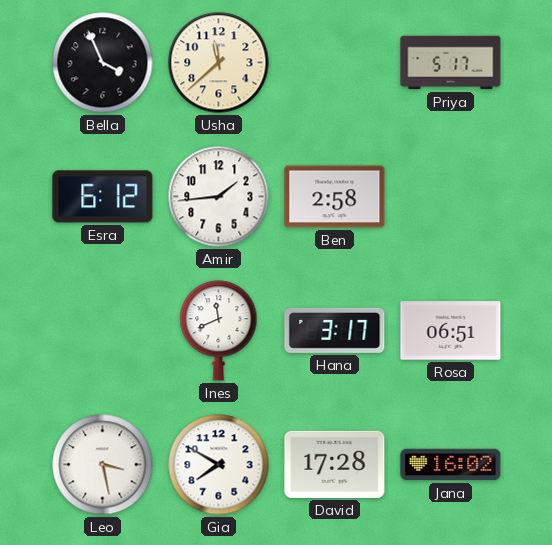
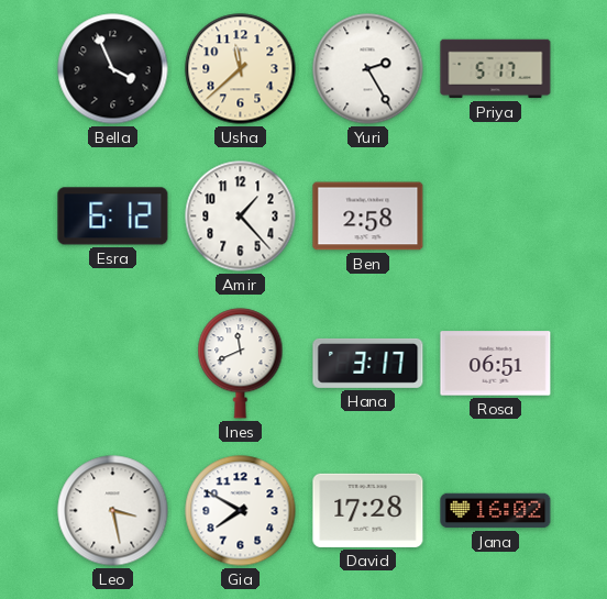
Yuri: none -> 2:25 (368, 69)
Amir: 1:44 -> 1:23 (241, 217)
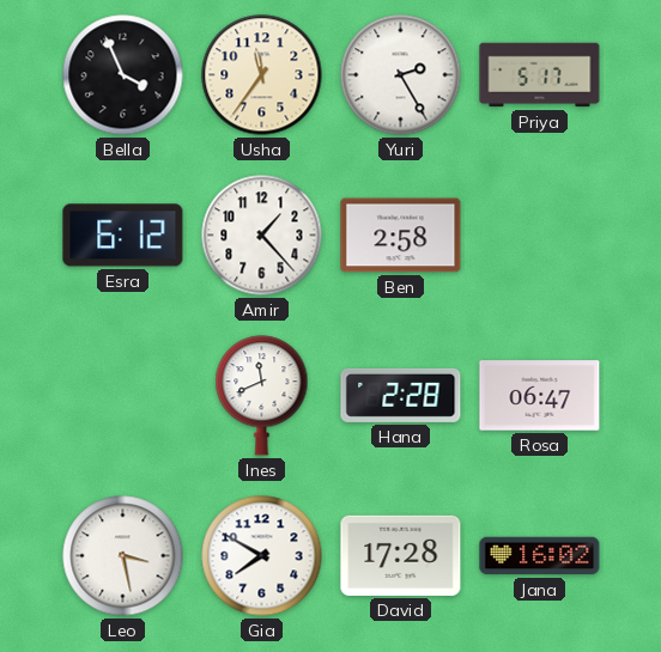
Usha: 11:38 -> 11:36 (262, 75)
Hana: 3:17 -> 2:28 (401, 395)
Rosa: 06:51 -> 06:47 (540, 396)
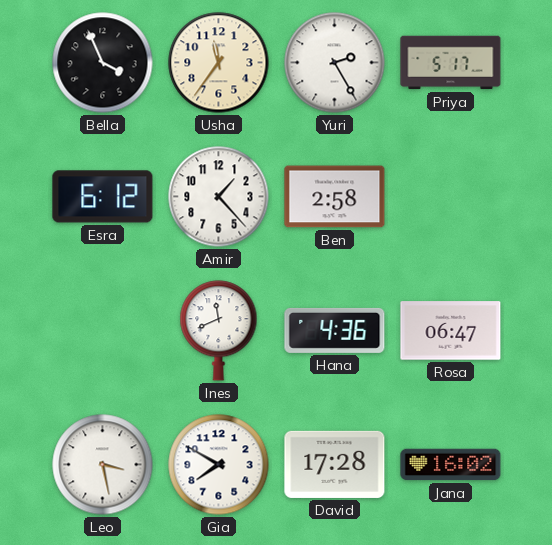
Hana: 2:28 -> 4:36 (335, 330)
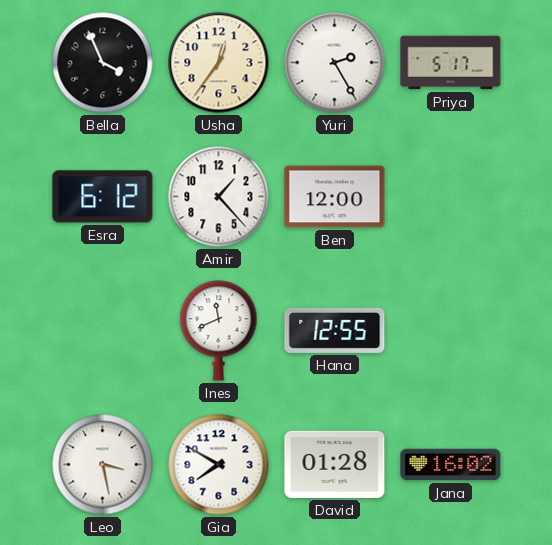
Usha: 11:36 -> 12:36 (219, 63)
Ben: 2:58 -> 12:00 (335, 197)
Hana: 4:36 -> 12:55 (335, 330)
Rosa: 06:47 -> none (451, 331)
David: 17:28 -> 01:28 (335, 464)
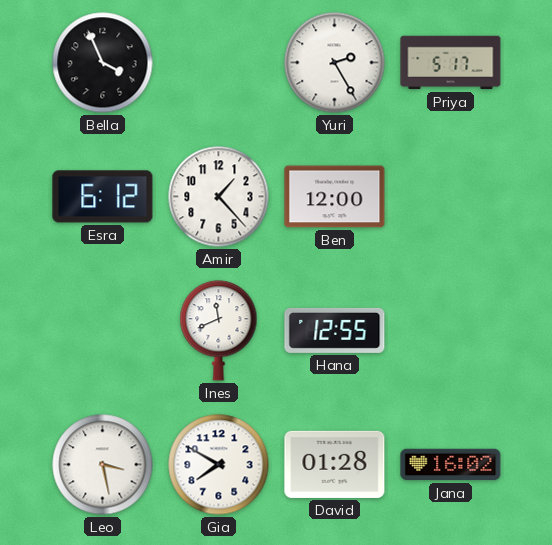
Usha: 12:36 -> none (219, 63)
